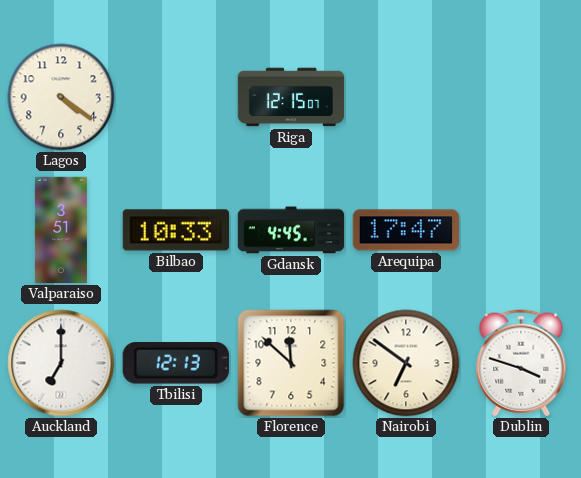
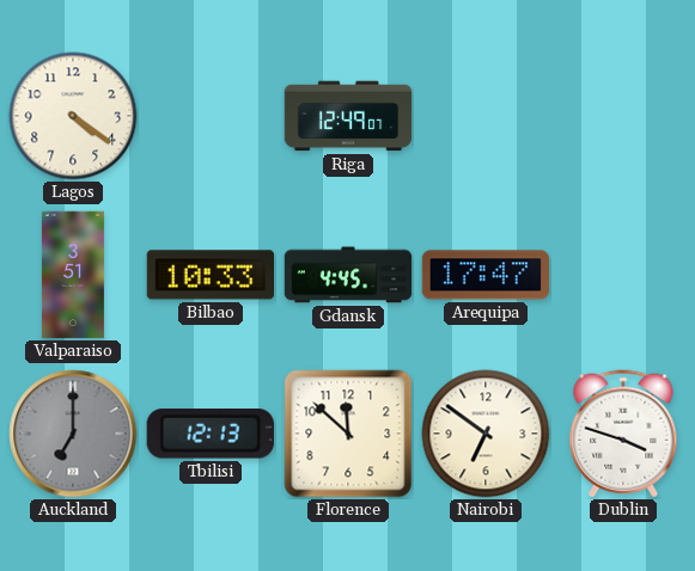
Riga: 12:15 -> 12:49 (348, 116)
Auckland dial: white -> grey (73, 434)
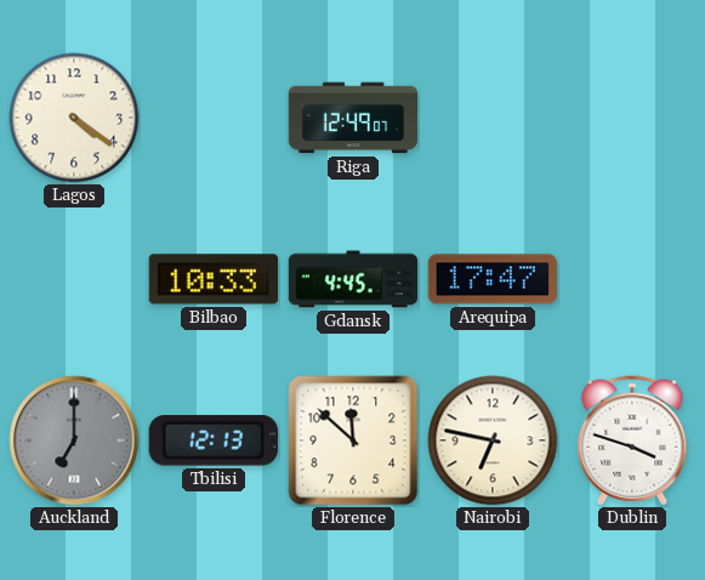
Valparaiso: 3:51 -> none (73, 275)
Nairobi: 6:51 -> 6:47 (493, 440)
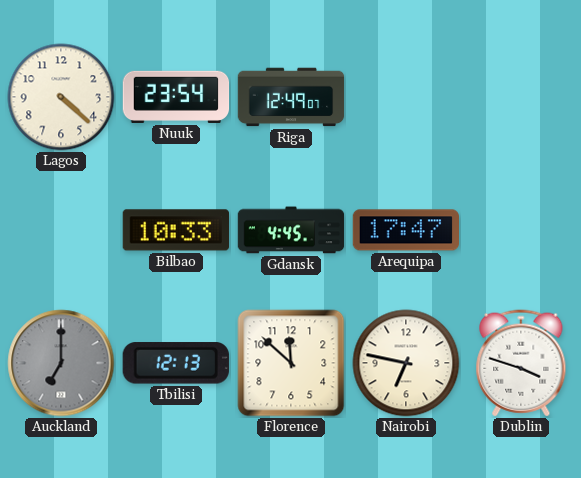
Lagos: 4:21 -> 4:22 (61, 97)
Nuuk: none -> 23:54 (176, 97)
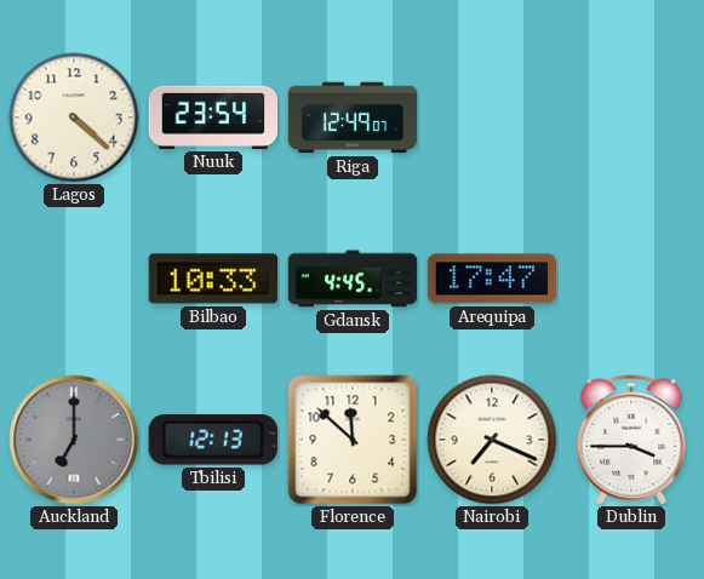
Nairobi: 6:47 -> 7:19 (492, 440)
Dublin: 3:48 -> 3:45 (631, 440)
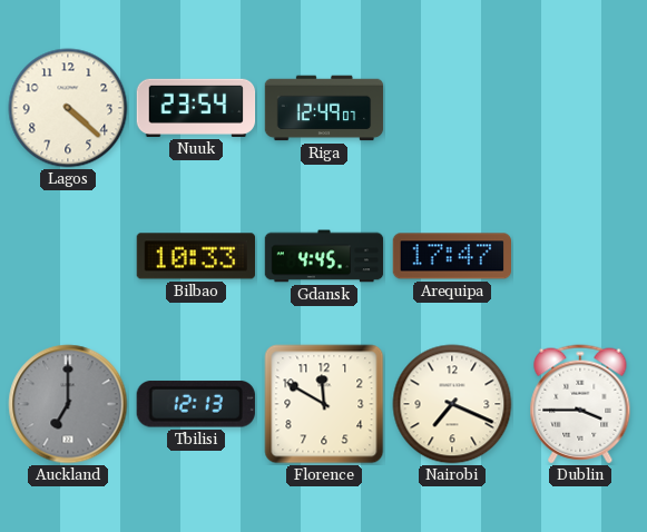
Florence: 11:52 -> 11:50 (324, 404)
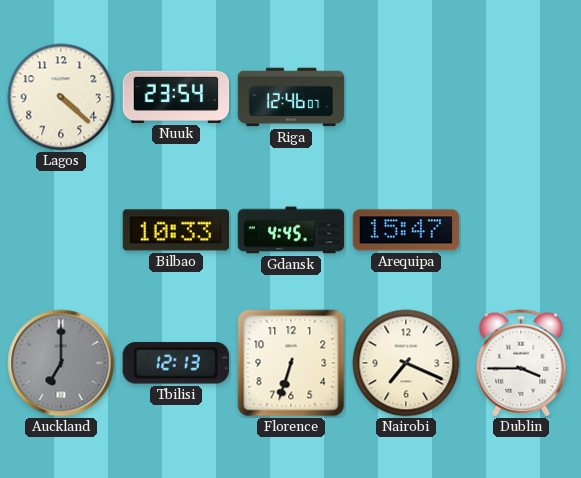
Riga: 12:49 -> 12:46 (291, 97)
Arequipa: 17:47 -> 15:47 (406, 230)
Florence: 11:50 -> 6:33 (291, 363)
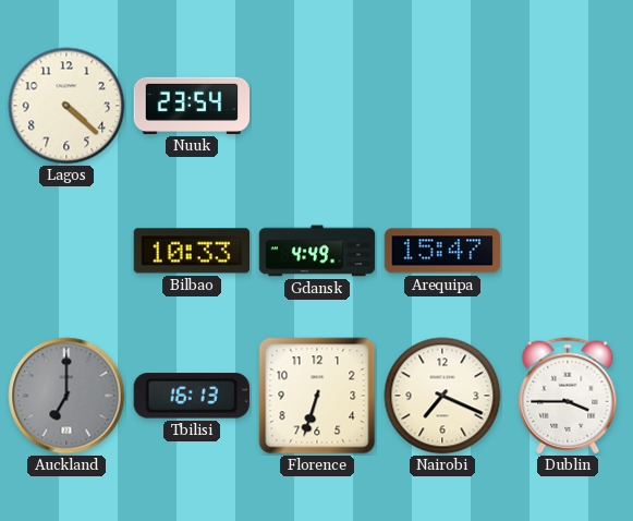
Riga: 12:46 -> none (291, 97)
Gdansk: 4:45 -> 4:49 (317, 251)
Tbilisi: 12:13 -> 16:13 (192, 396)
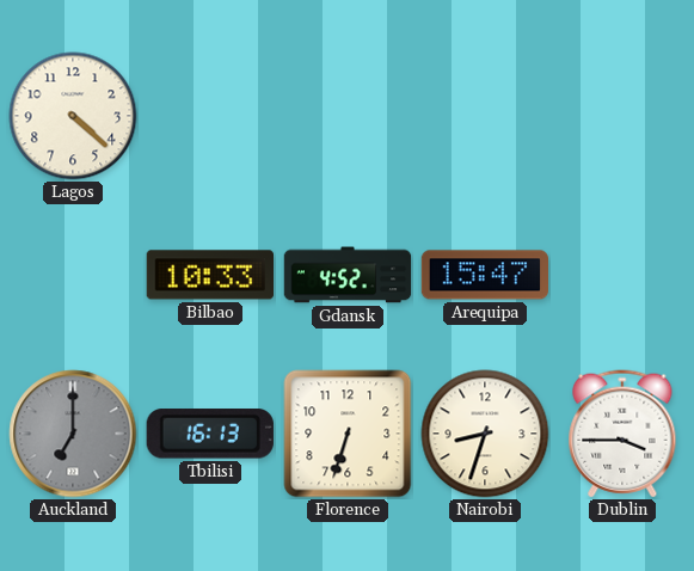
Nuuk: 23:54 -> none (192, 106)
Gdansk: 4:49 -> 4:52 (348, 275)
Nairobi: 7:19 -> 8:33 (485, 434)
